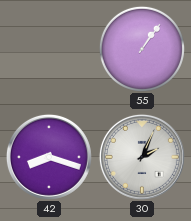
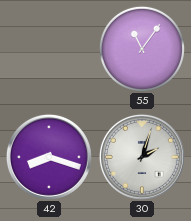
55: 1:06 -> 11:06 (142, 49)
30: 2:04 -> 2:03 (142, 157)
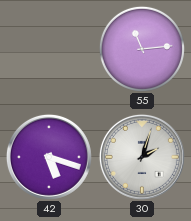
55: 11:06 -> 11:14 (142, 49)
42: 8:18 -> 5:18 (49, 157)
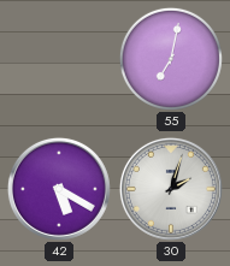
55: 11:14 -> 7:02 (171, 59)
42: 5:18 -> 5:20 (59, 189)
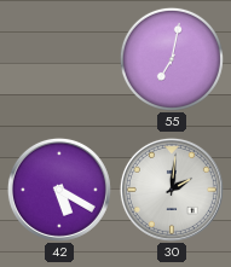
30: 2:03 -> 2:01 (172, 190)
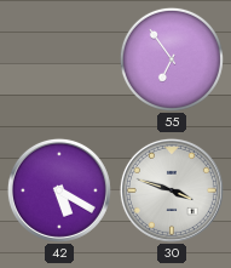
55: 7:02 -> 6:54 (172, 59)
30: 2:01 -> 3:48 (172, 190)
